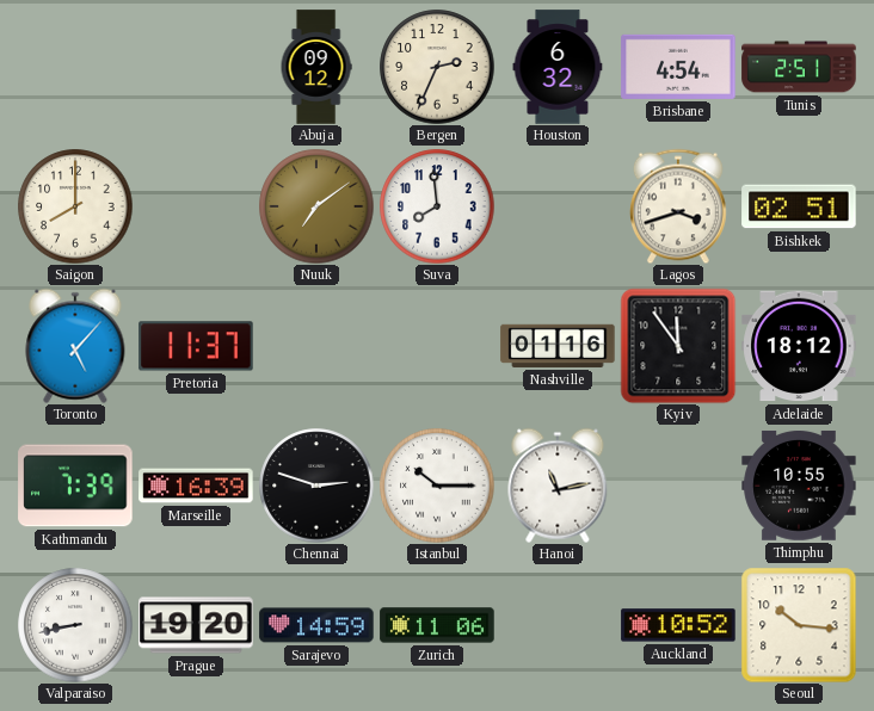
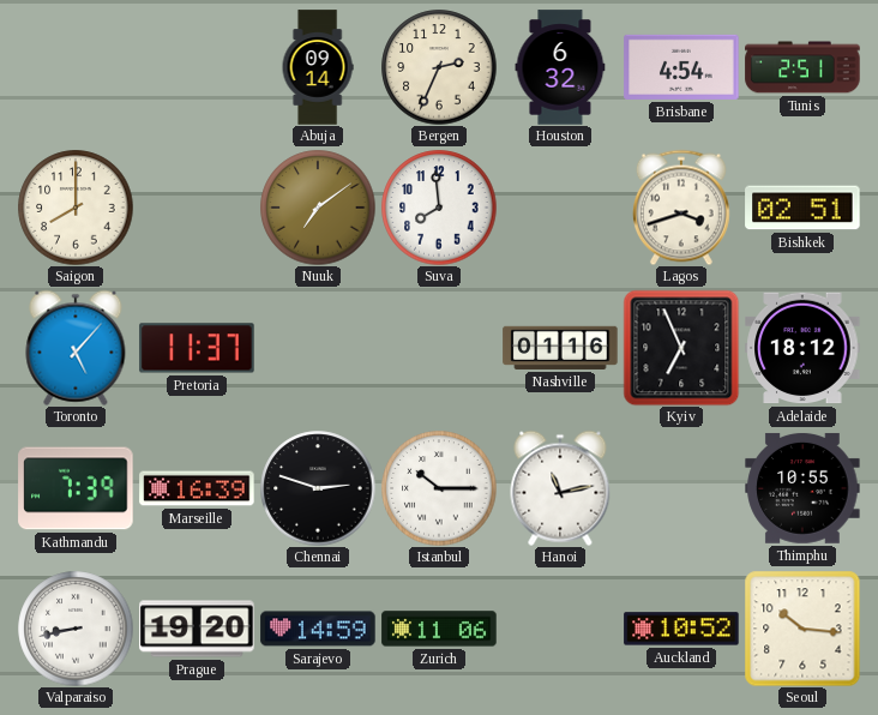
Abuja: 09:12 -> 09:14 (318, 67)
Kyiv: 11:54 -> 6:56 (681, 348)
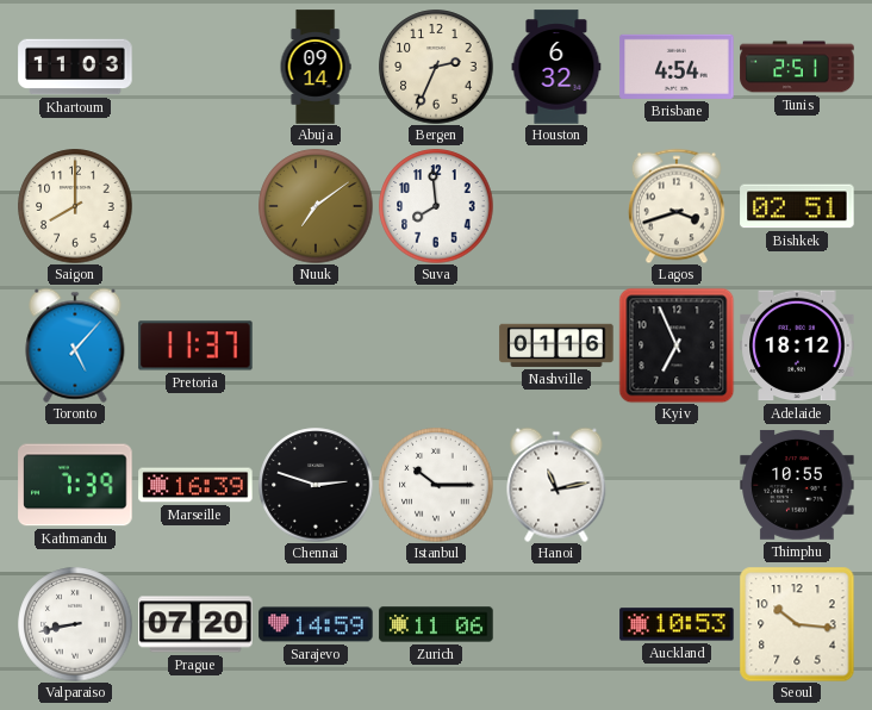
Khartoum: none -> 11:03 (75, 67)
Prague: 19:20 -> 07:20 (195, 624)
Auckland: 10:52 -> 10:53 (677, 624)
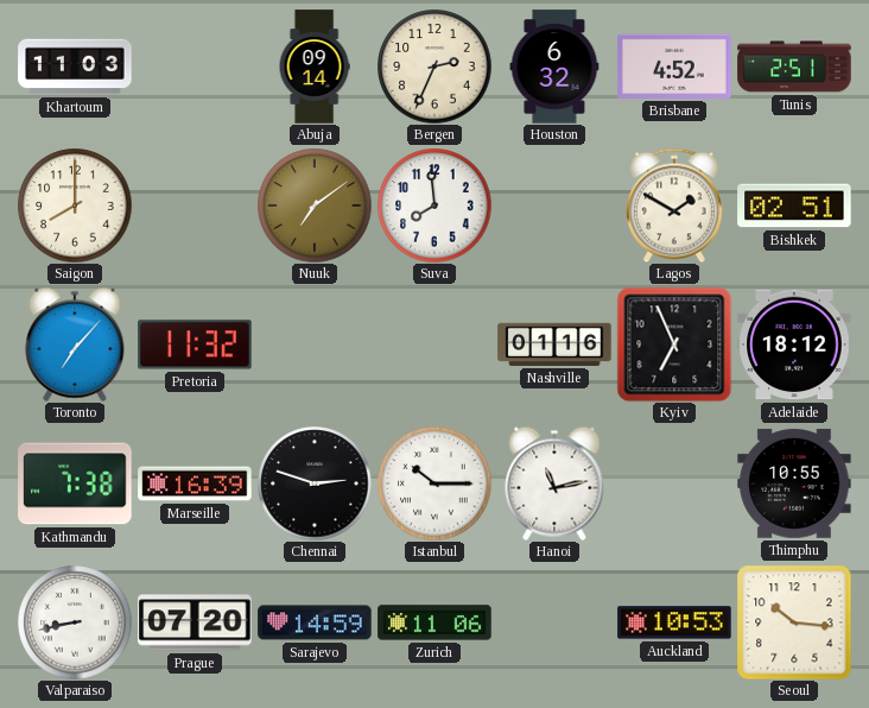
Brisbane: 4:54 -> 4:52 (674, 67)
Lagos: 3:42 -> 1:50 (674, 206)
Toronto: 5:07 -> 7:07 (75, 344)
Pretoria: 11:37 -> 11:32 (195, 344)
Kathmandu: 7:39 -> 7:38 (75, 483)
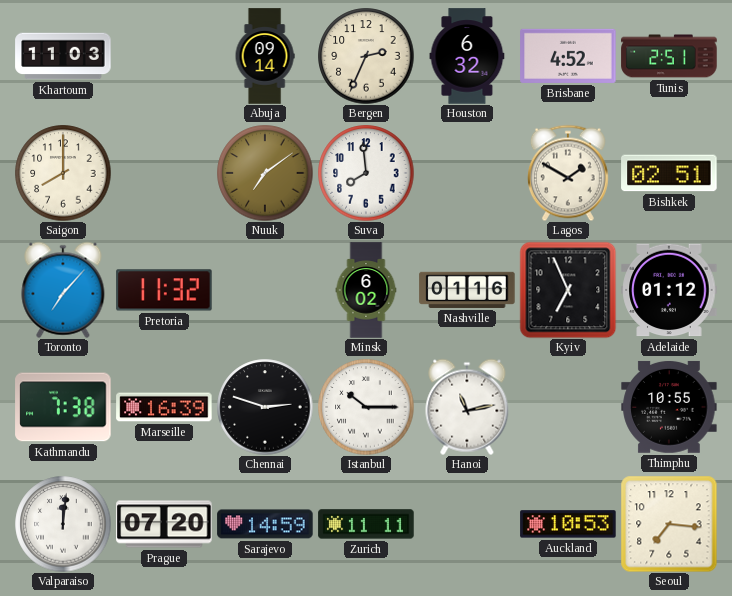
Minsk: none -> 6:02 (366, 290)
Adelaide: 18:12 -> 01:12 (669, 290)
Valparaiso: 8:43 -> 12:01 (63, 524)
Zurich: 11:06 -> 11:11 (366, 524)
Seoul: 10:16 -> 7:16 (669, 524)
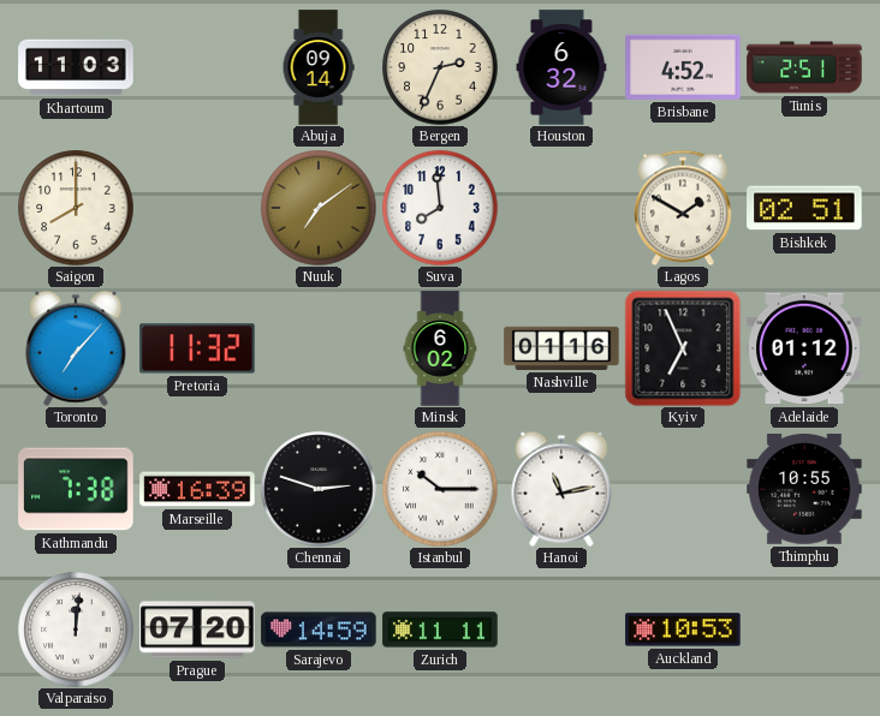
Seoul: 7:16 -> none (669, 524)
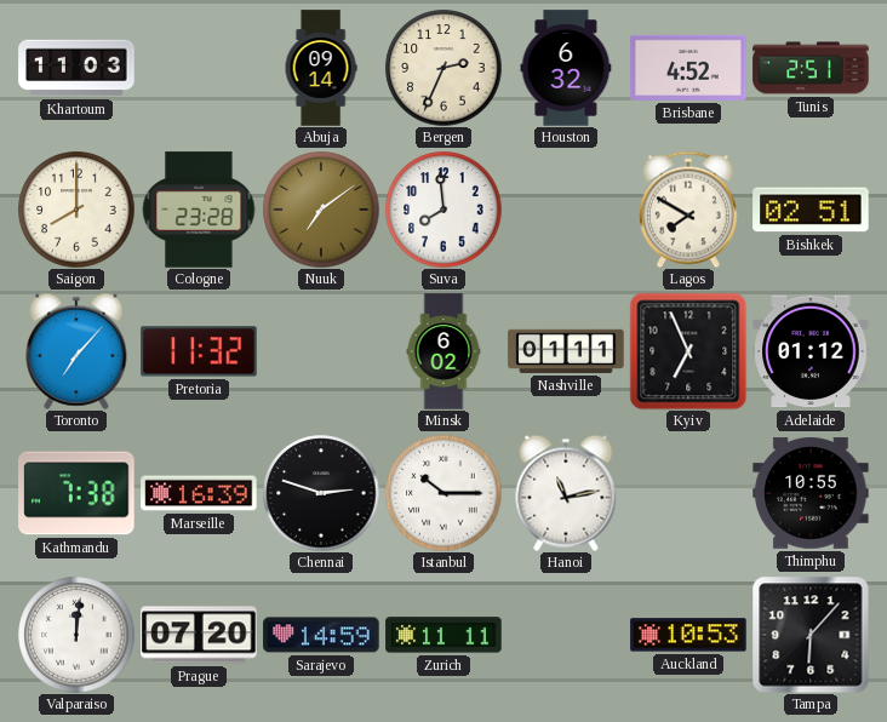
Cologne: none -> 23:28 (199, 210)
Lagos: 1:50 -> 7:50 (688, 210)
Nashville: 01:16 -> 01:11 (566, 351)
Tampa: none -> 6:07 (811, 635)
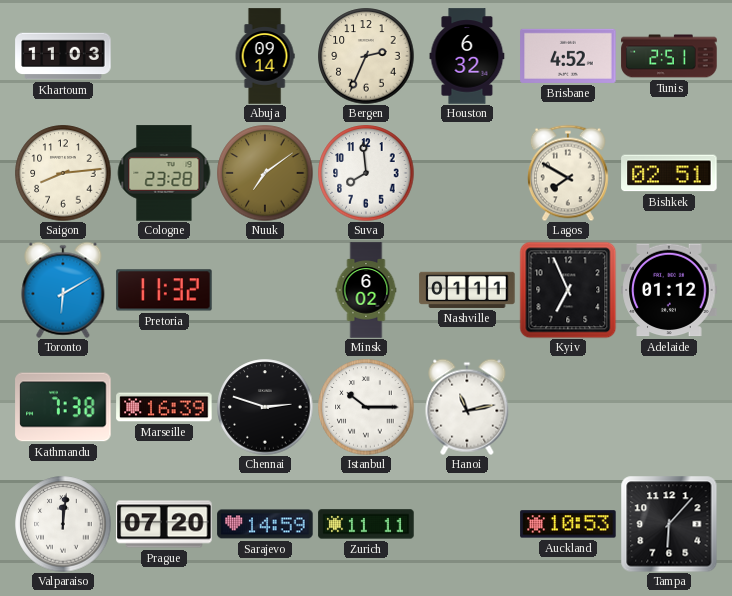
Saigon: 8:00 -> 8:14 (63, 173)
Toronto: 7:07 -> 6:10 (63, 290)
Thimphu: 10:55 -> none (811, 493)
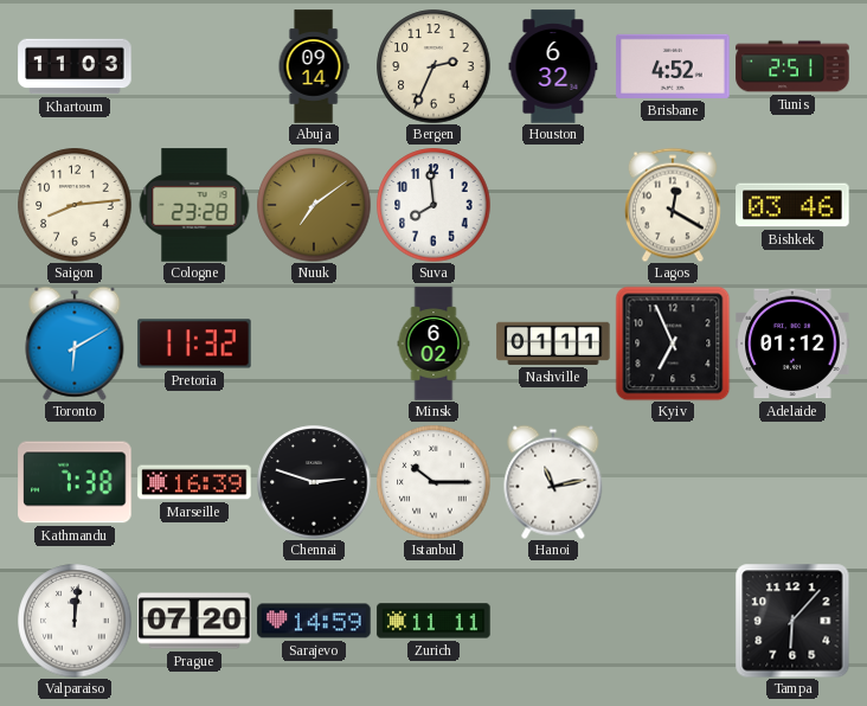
Lagos: 7:50 -> 12:20 (673, 205)
Bishkek: 02:51 -> 03:46 (792, 205)
Auckland: 10:53 -> none (568, 524)
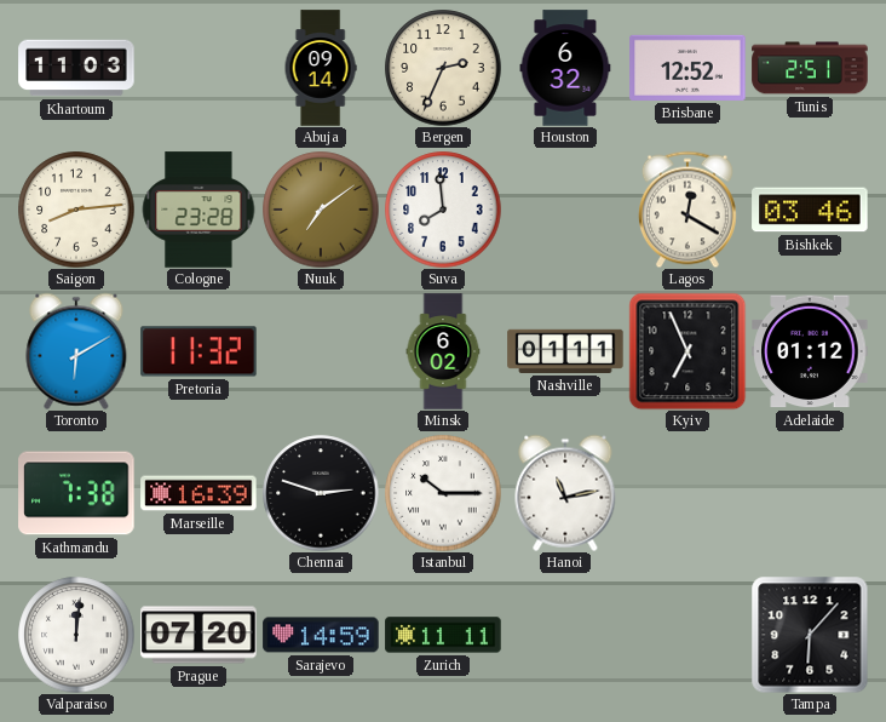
Brisbane: 4:52 -> 12:52 (687, 68)
